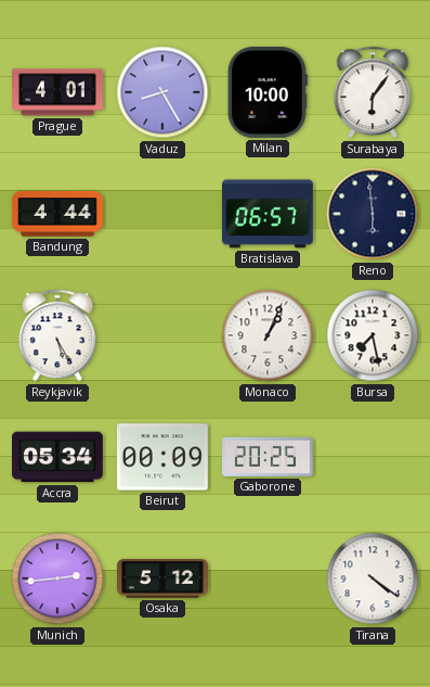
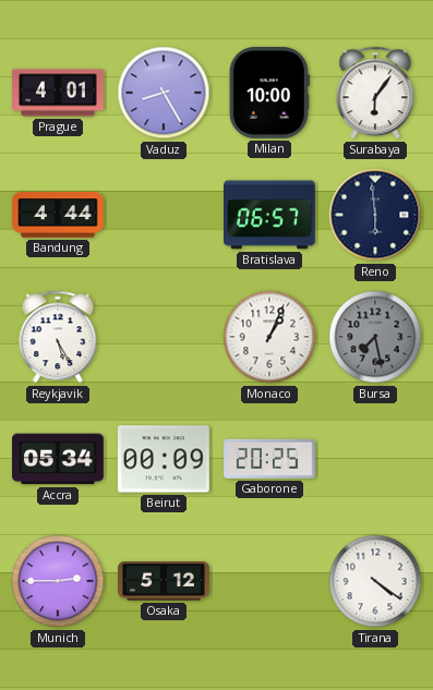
Bursa dial: white -> grey (375, 337)
Munich: 2:44 -> 2:45 (58, 581)
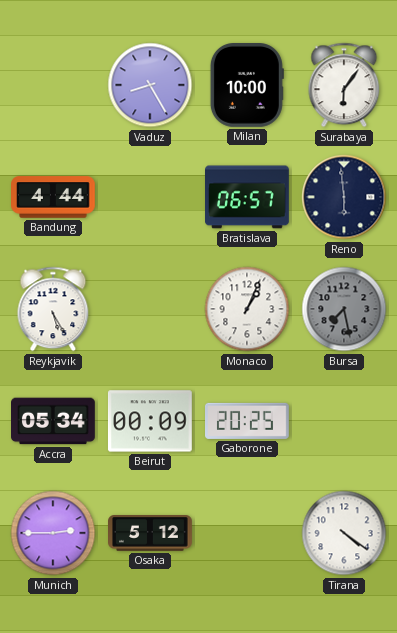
Prague: 4:01 -> none (59, 93)
